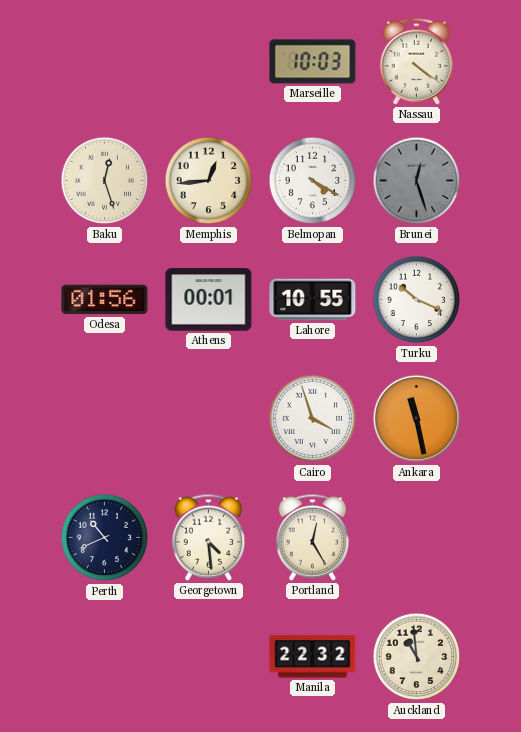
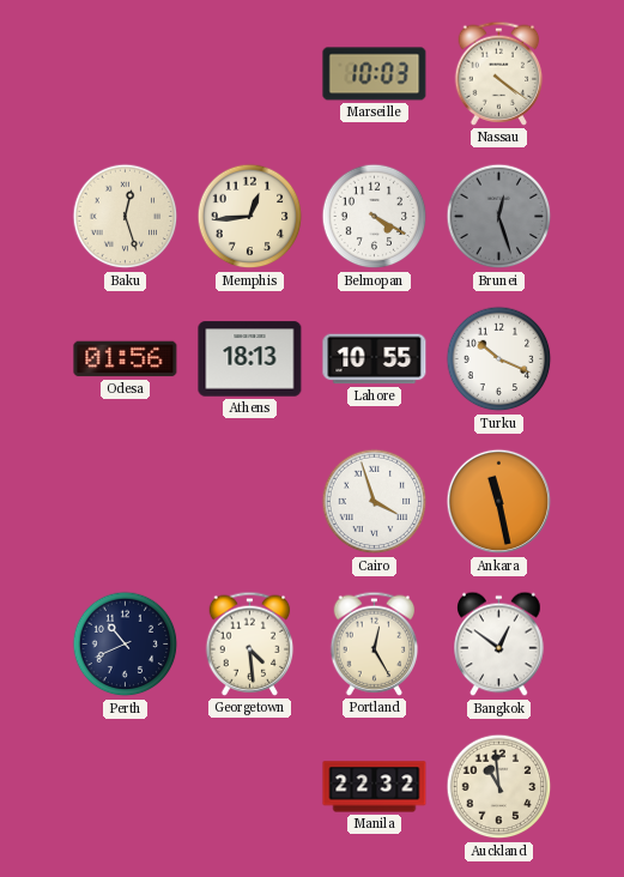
Athens: 00:01 -> 18:13 (250, 359)
Bangkok: none -> 12:51 (499, 645)
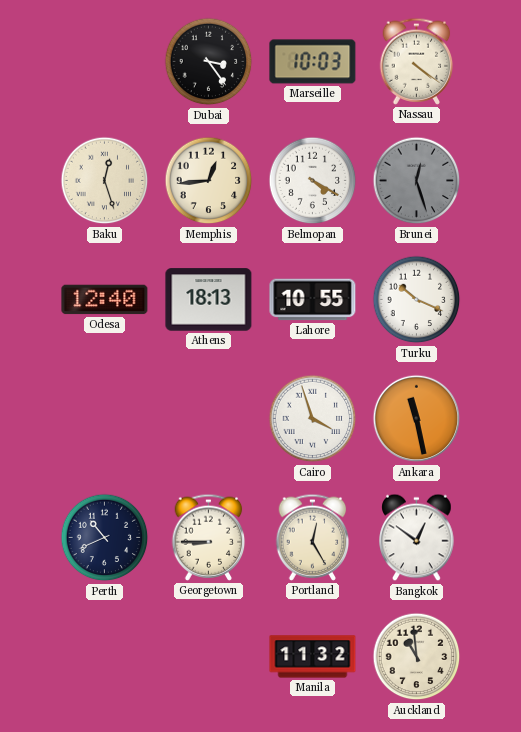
Dubai: none -> 3:24 (209, 62)
Odesa: 01:56 -> 12:40 (105, 300)
Georgetown: 4:29 -> 8:45 (209, 537)
Manila: 22:32 -> 11:32 (313, 657)
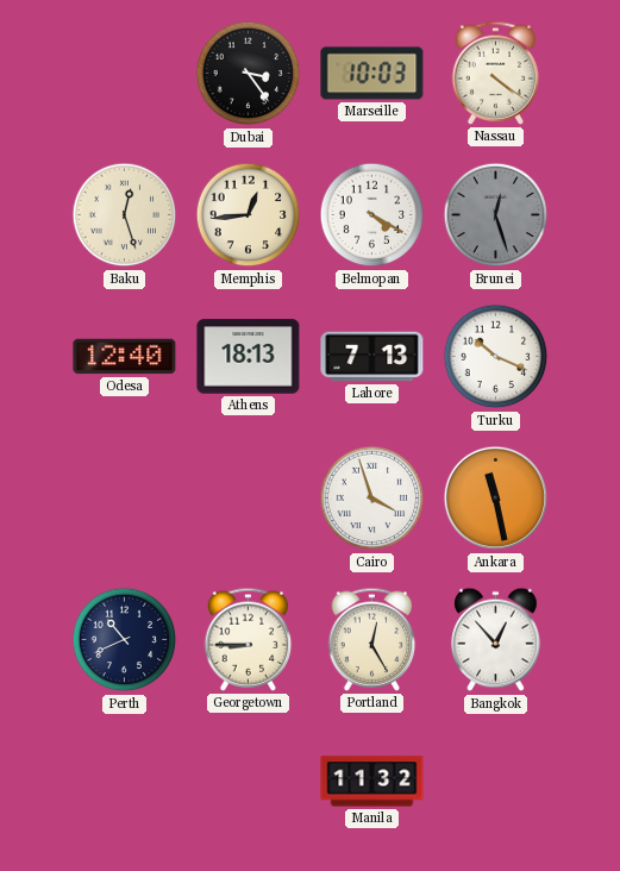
Lahore: 10:55 -> 7:13 (372, 357)
Bangkok: 12:51 -> 12:53 (496, 640)
Auckland: 10:59 -> none (417, 657)
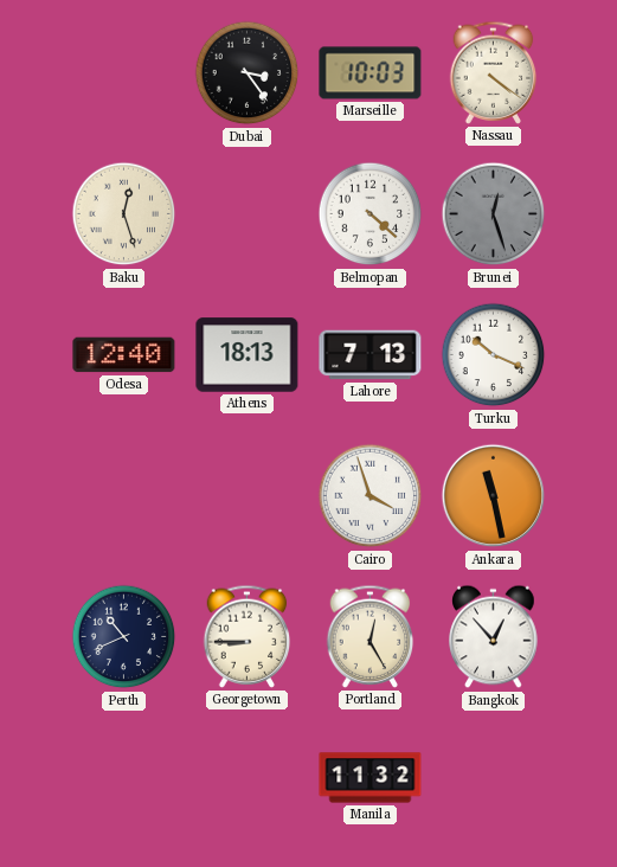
Memphis: 12:44 -> none (249, 215)
Belmopan: 4:20 -> 4:22 (371, 214)
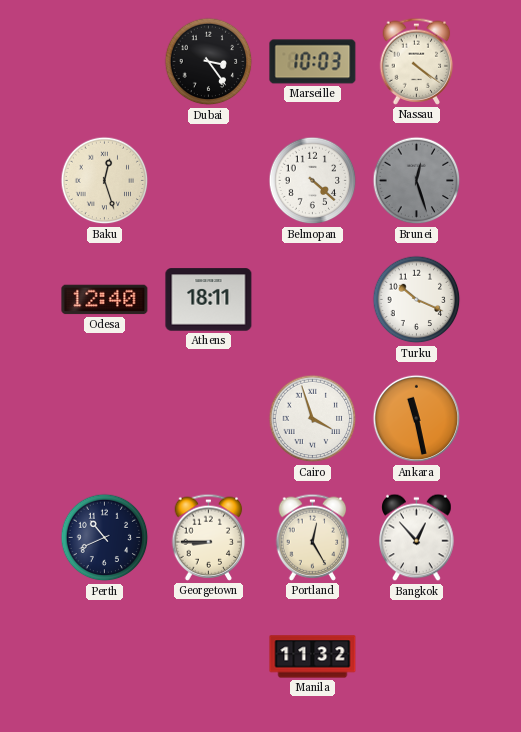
Athens: 18:13 -> 18:11 (209, 300)
Lahore: 7:13 -> none (371, 355)
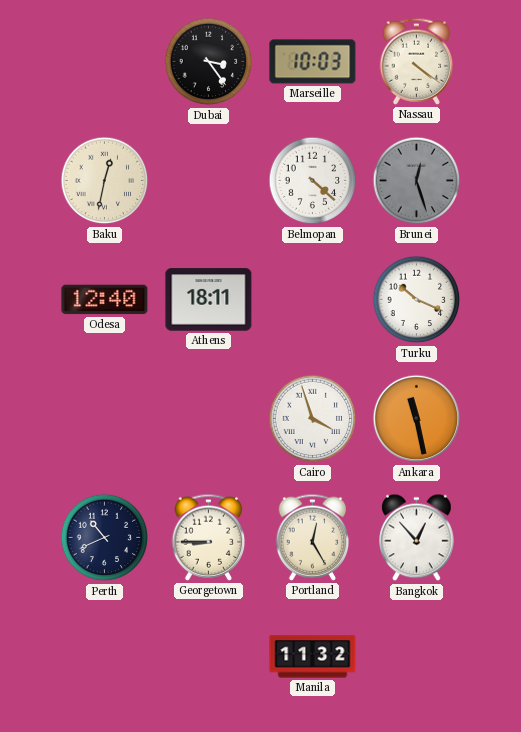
Baku: 12:27 -> 12:32 (105, 181)
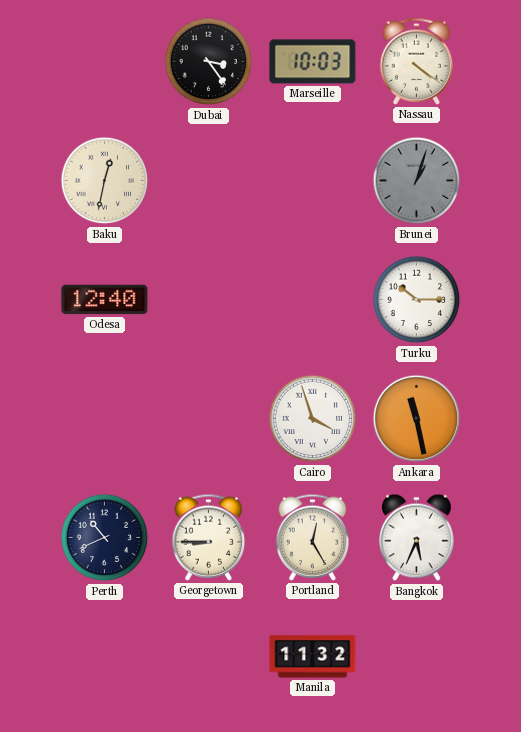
Belmopan: 4:22 -> none (313, 181)
Brunei: 12:27 -> 1:03 (417, 181)
Athens: 18:11 -> none (209, 300)
Turku: 10:19 -> 10:15 (417, 300)
Bangkok: 12:53 -> 5:34 (417, 538)
